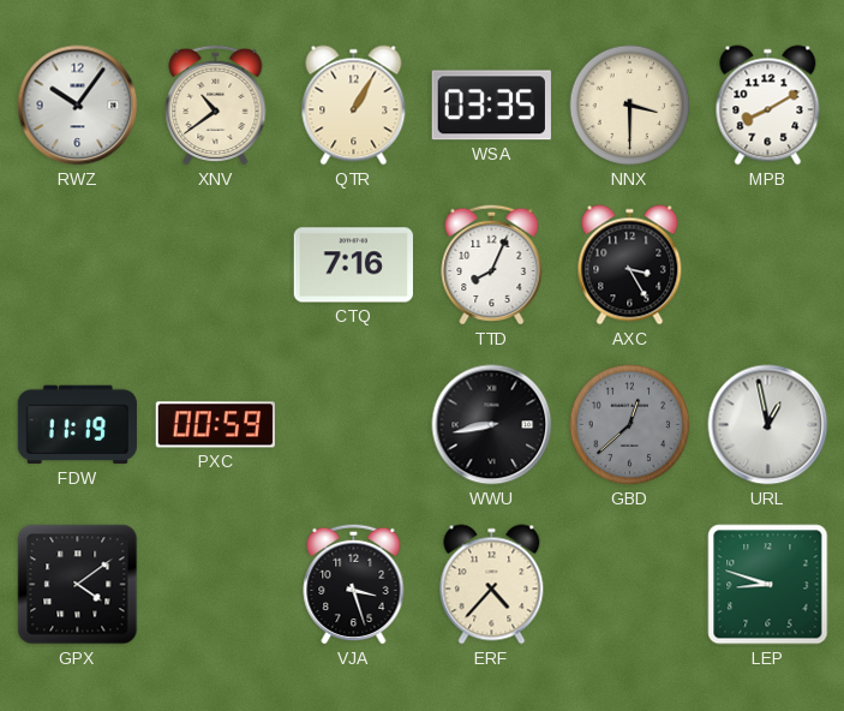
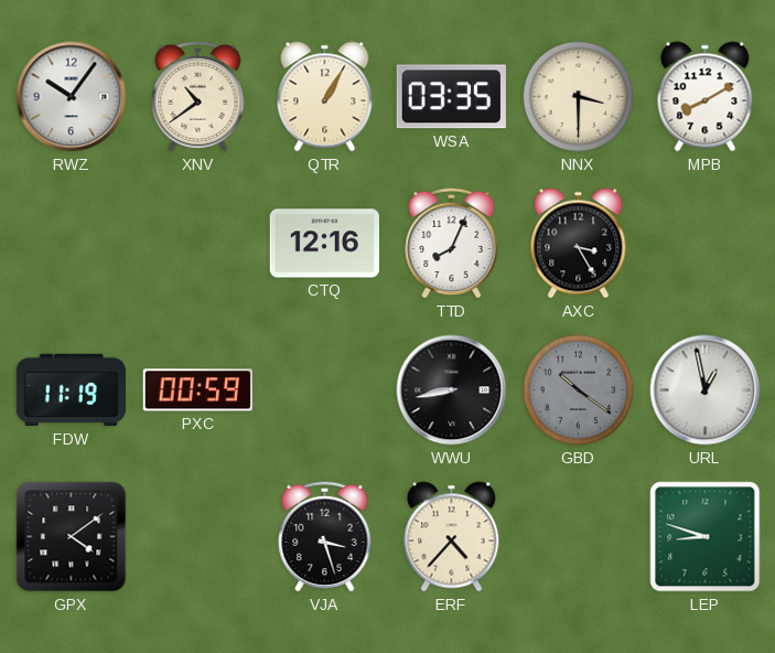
CTQ: 7:16 -> 12:16 (324, 244)
GBD: 12:38 -> 10:21 (579, 390)
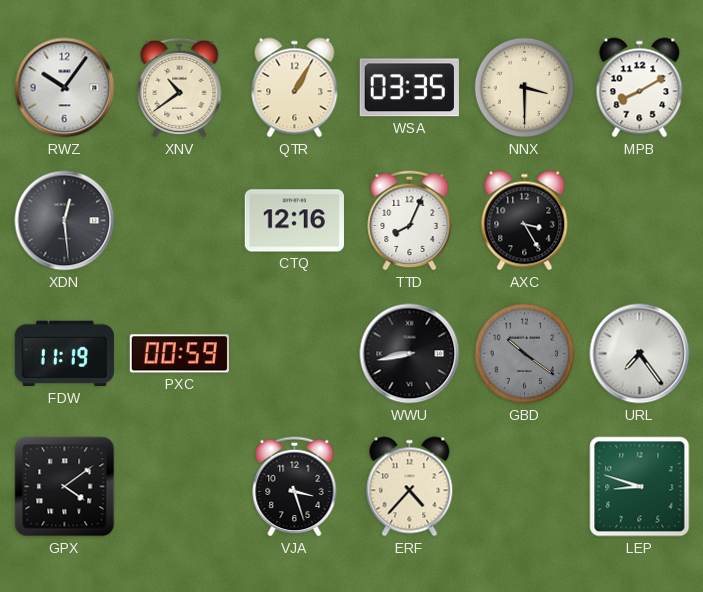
XDN: none -> 12:29 (65, 221)
URL: 12:58 -> 7:24 (640, 354)
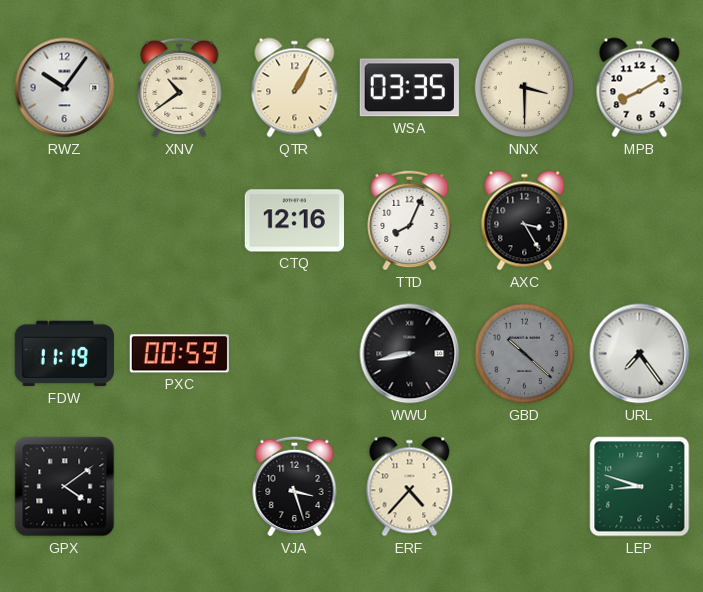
XDN: 12:29 -> none (65, 221)
GBD: 10:21 -> 10:22 (525, 354)
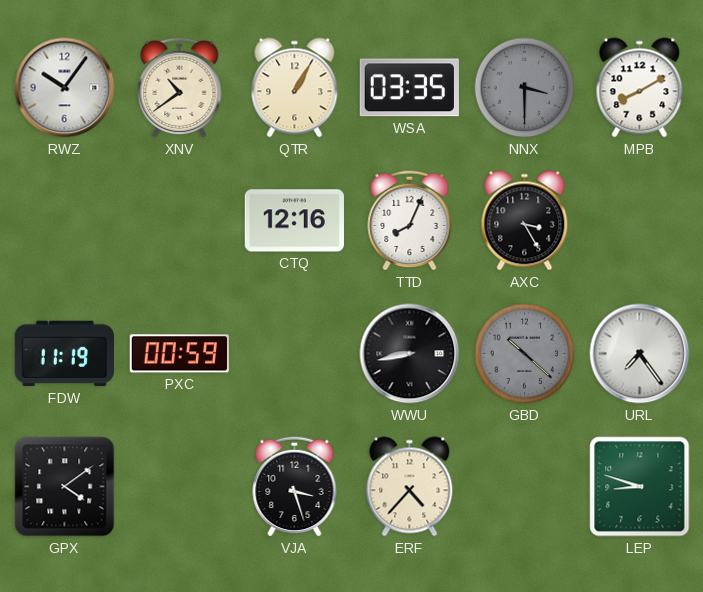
NNX dial: cream -> grey (525, 88)
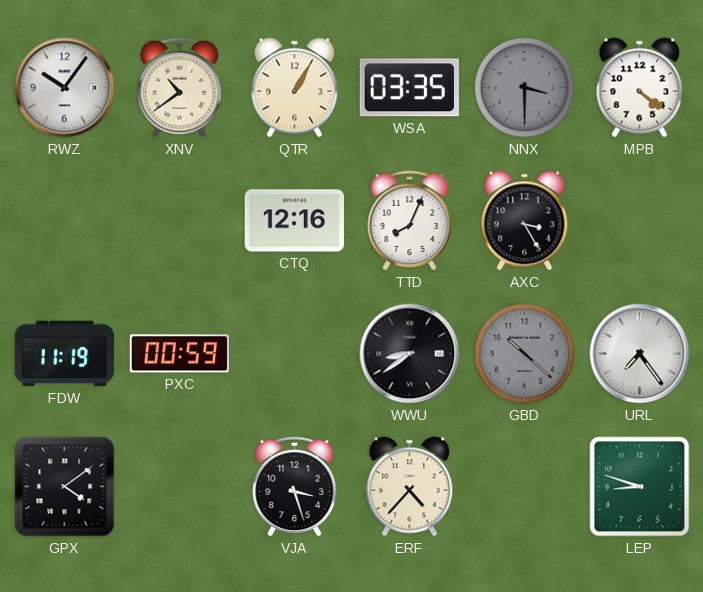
MPB: 8:10 -> 4:21 (640, 88)
WWU: 8:43 -> 8:39 (410, 354)
